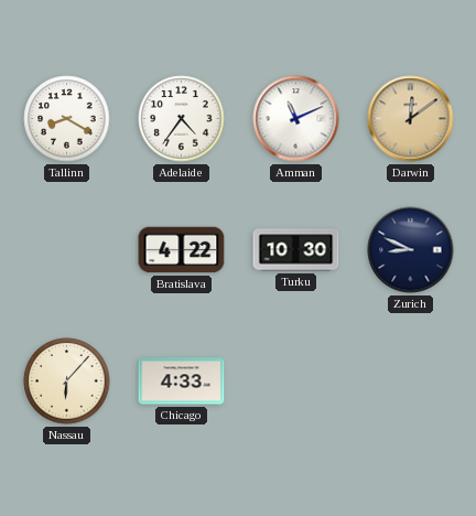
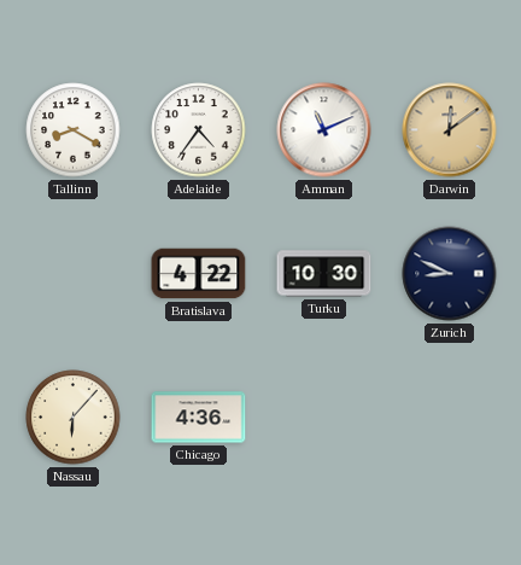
Chicago: 4:33 -> 4:36 (199, 418)
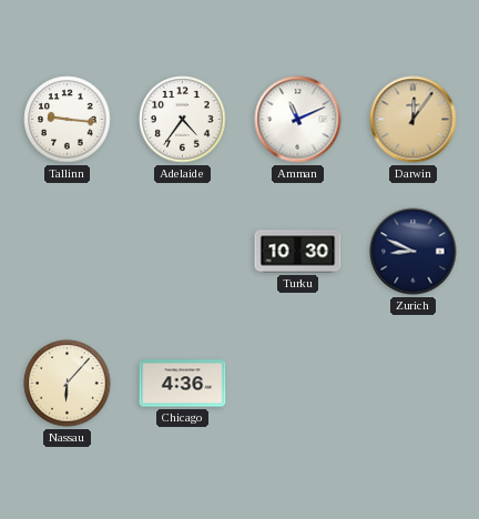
Tallinn: 8:20 -> 9:16 (68, 120)
Darwin: 12:09 -> 12:06 (414, 120)
Bratislava: 4:22 -> none (199, 274)
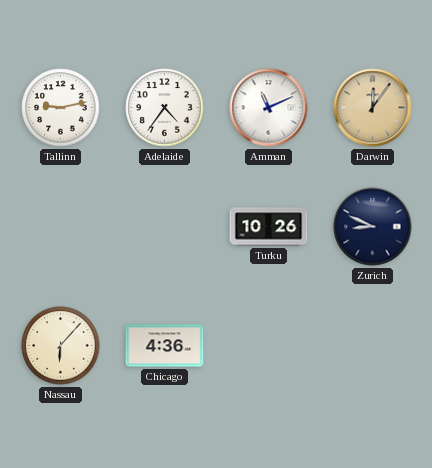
Tallinn: 9:16 -> 9:13 (61, 108)
Turku: 10:30 -> 10:26 (269, 227)
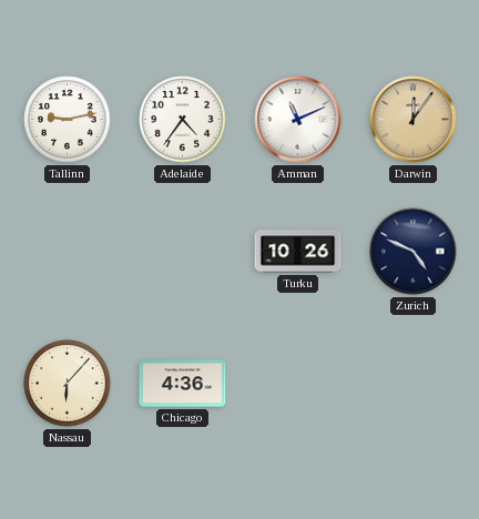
Zurich: 8:49 -> 4:49 (414, 252)
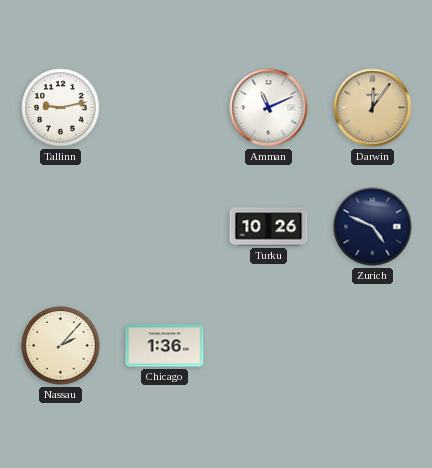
Adelaide: 4:36 -> none (183, 120)
Nassau: 6:07 -> 2:07 (61, 346)
Chicago: 4:36 -> 1:36 (165, 346)
